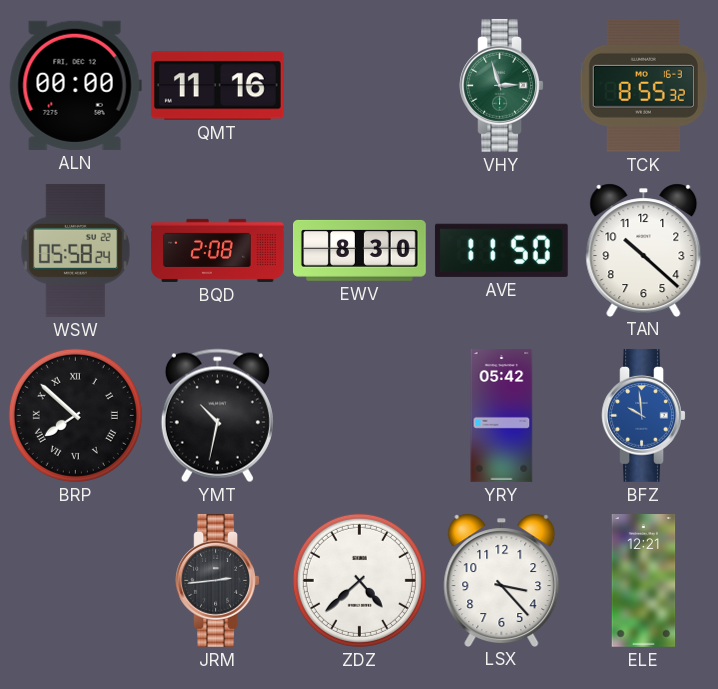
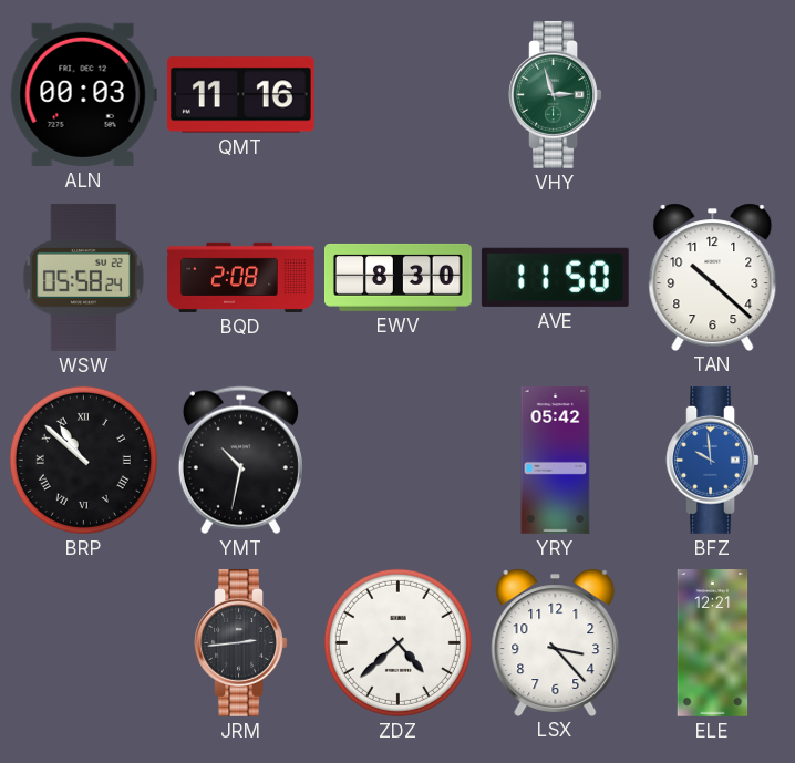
ALN: 00:00 -> 00:03 (83, 94)
TCK: 8:55 -> none (643, 85)
BRP: 7:52 -> 10:52 (83, 460)
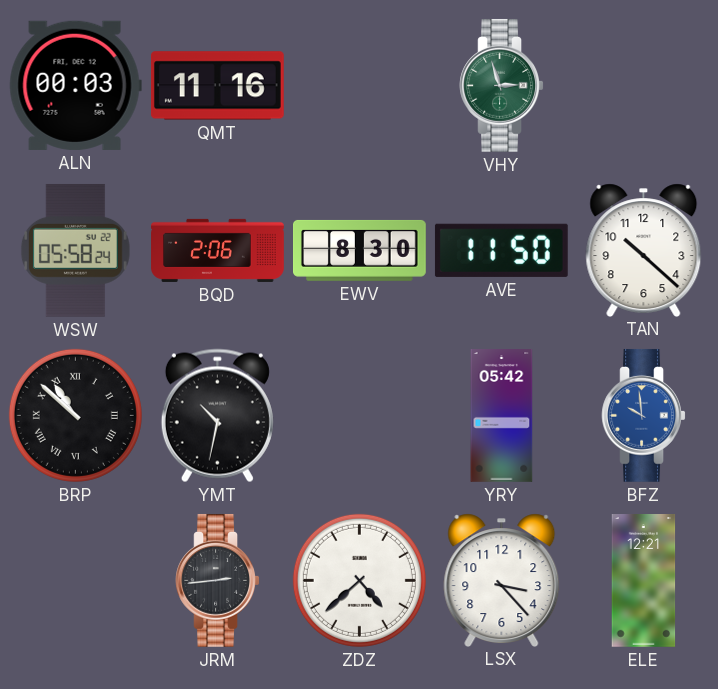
BQD: 2:08 -> 2:06 (218, 250)
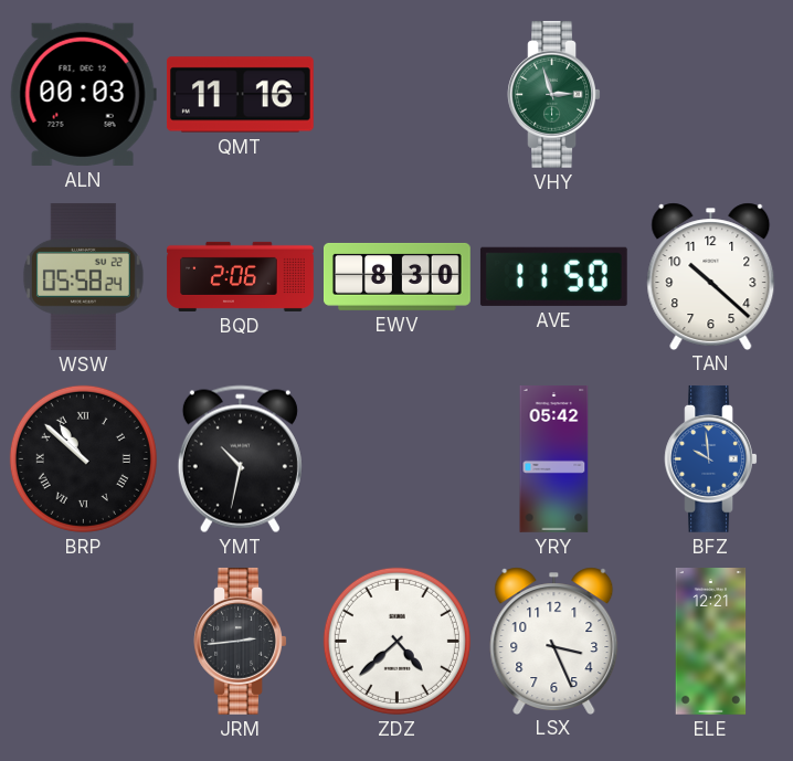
LSX: 3:23 -> 3:26 (554, 641)
